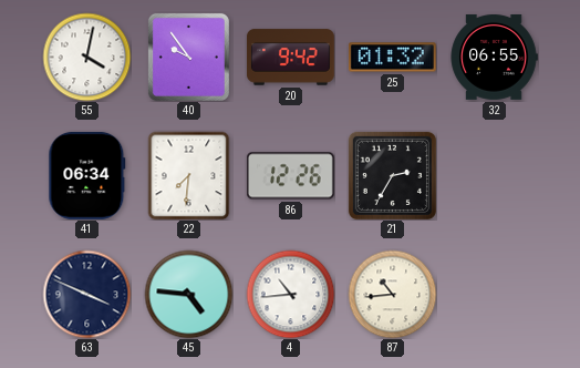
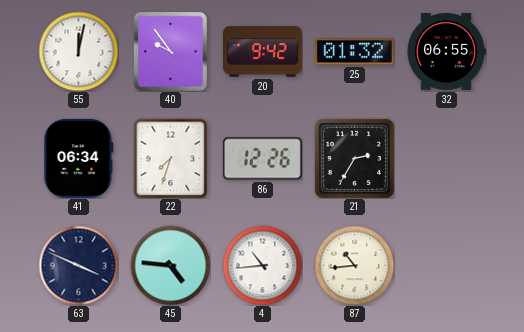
55: 4:02 -> 12:02 (78, 51)
22: 7:31 -> 7:33 (171, 158)
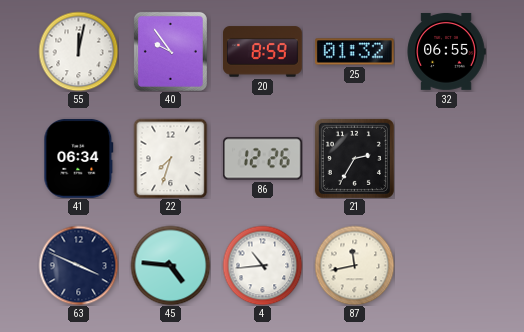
20: 9:42 -> 8:59 (262, 52)
87: 10:44 -> 11:43 (354, 265)
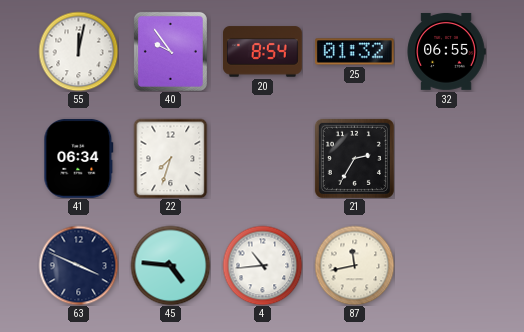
20: 8:59 -> 8:54 (262, 52)
86: 12:26 -> none (262, 159)
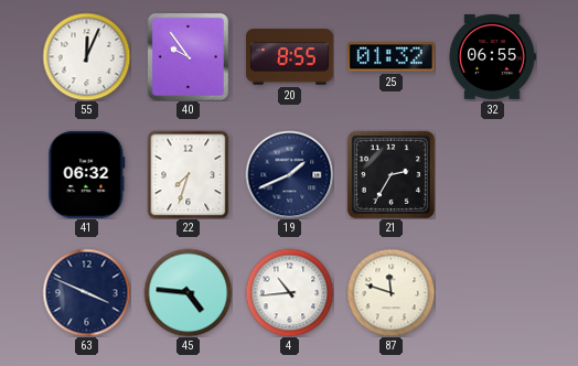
55: 12:02 -> 12:04 (86, 56)
20: 8:54 -> 8:55 (289, 57)
41: 06:34 -> 06:32 (87, 174)
19: none -> 1:41 (289, 174)
87: 11:43 -> 11:48 (390, 292)
